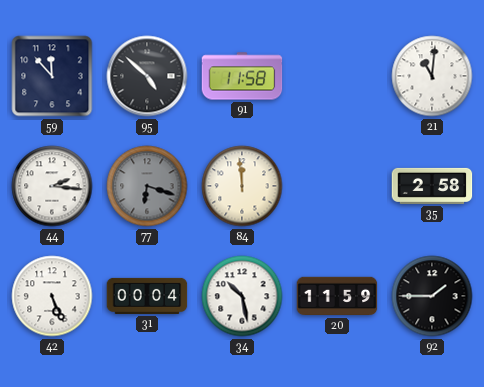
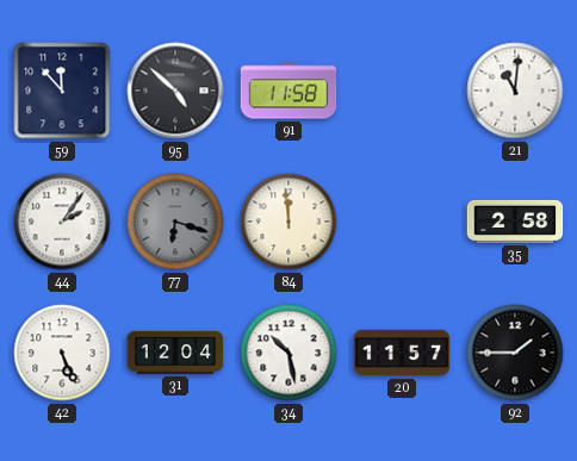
44: 2:16 -> 2:06 (62, 222)
31: 00:04 -> 12:04 (175, 353)
20: 11:59 -> 11:57 (402, 353)
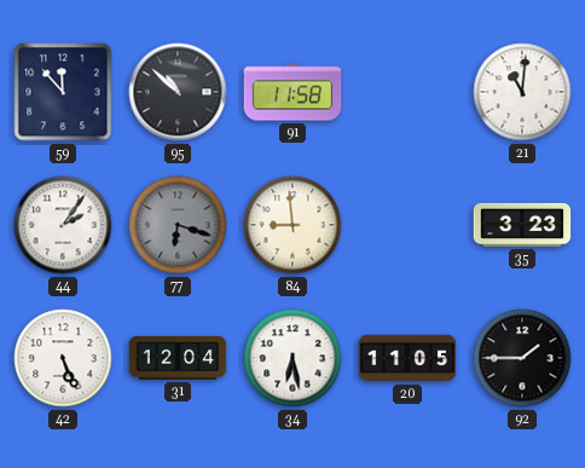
95: 4:52 -> 10:52 (178, 92)
84: 11:59 -> 8:59 (292, 225)
35: 2:58 -> 3:23 (522, 225)
34: 10:28 -> 6:28 (292, 358)
20: 11:57 -> 11:05 (407, 358)
